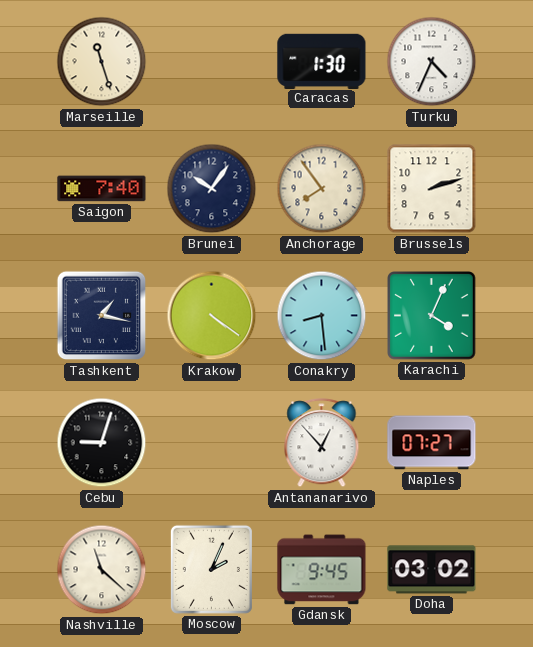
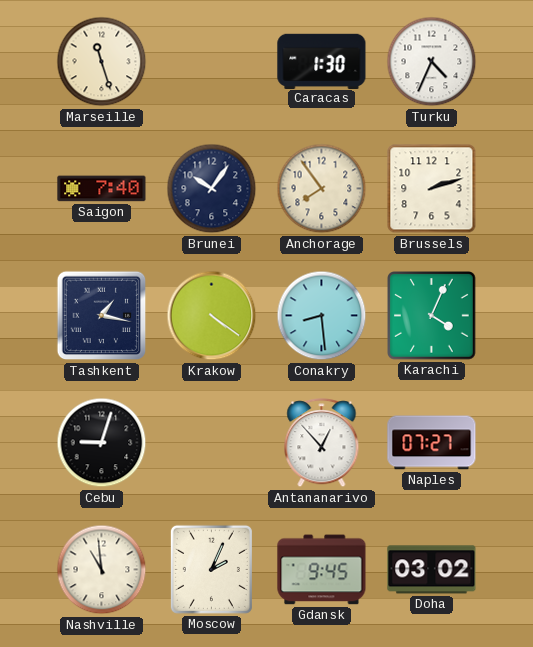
Nashville: 11:22 -> 10:59 (102, 570)
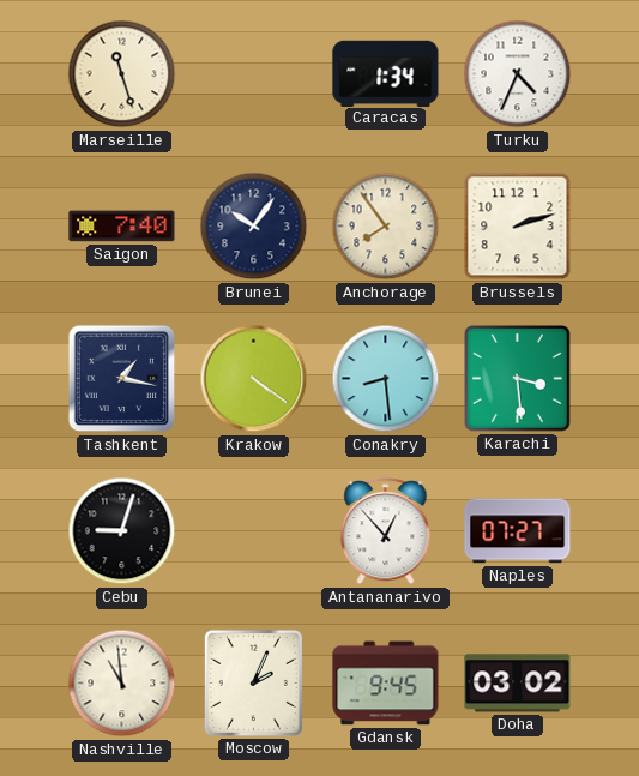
Caracas: 1:30 -> 1:34 (386, 73)
Karachi: 4:04 -> 3:29 (518, 379)
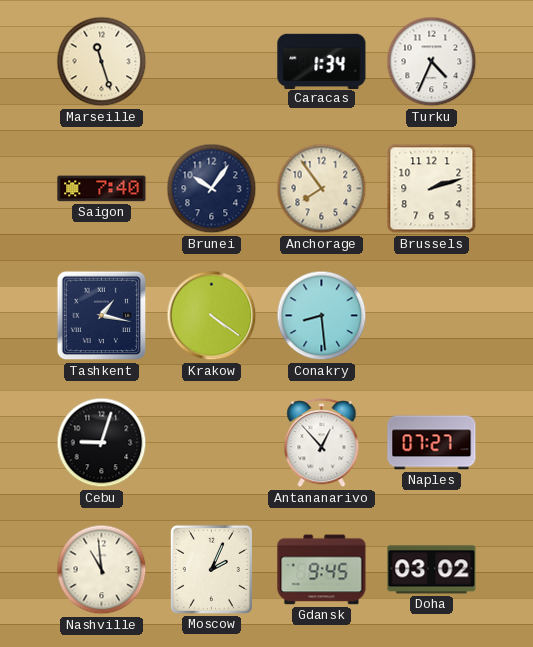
Karachi: 3:29 -> none (518, 379)
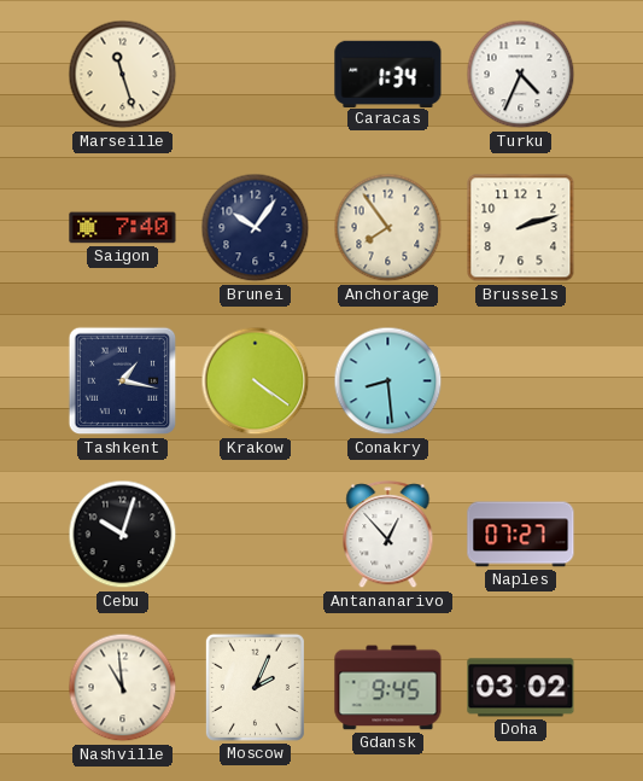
Cebu: 9:03 -> 10:03 (123, 535)
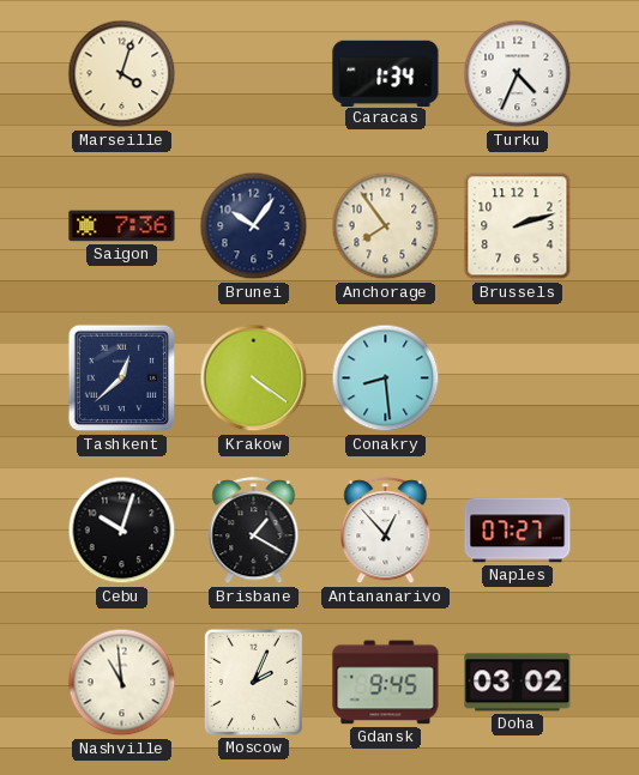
Marseille: 11:27 -> 4:03 (122, 74)
Saigon: 7:40 -> 7:36 (122, 226)
Tashkent: 1:17 -> 12:38 (122, 379)
Brisbane: none -> 1:20 (254, 531)
